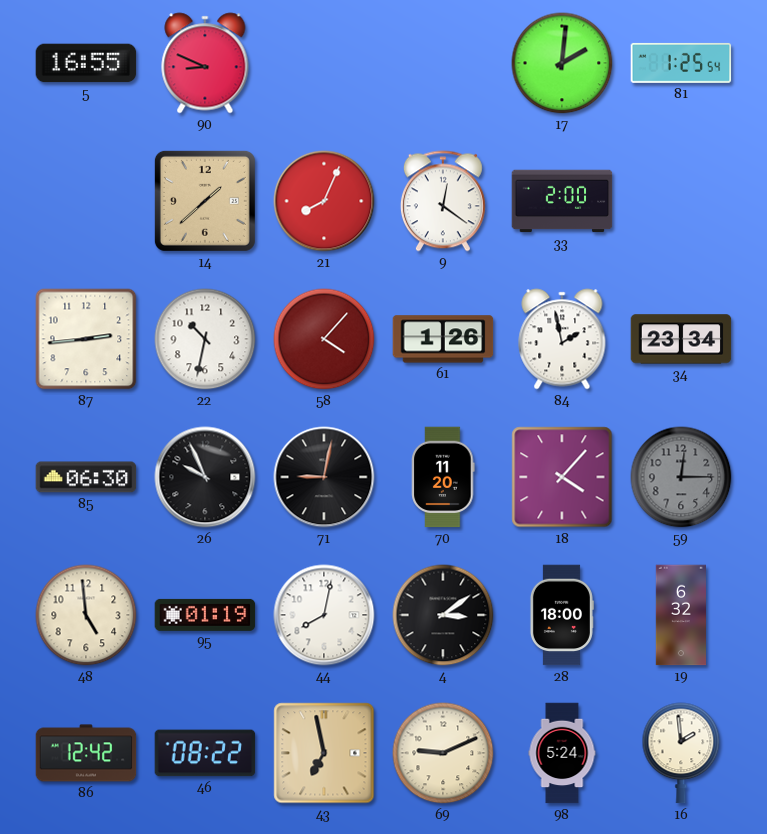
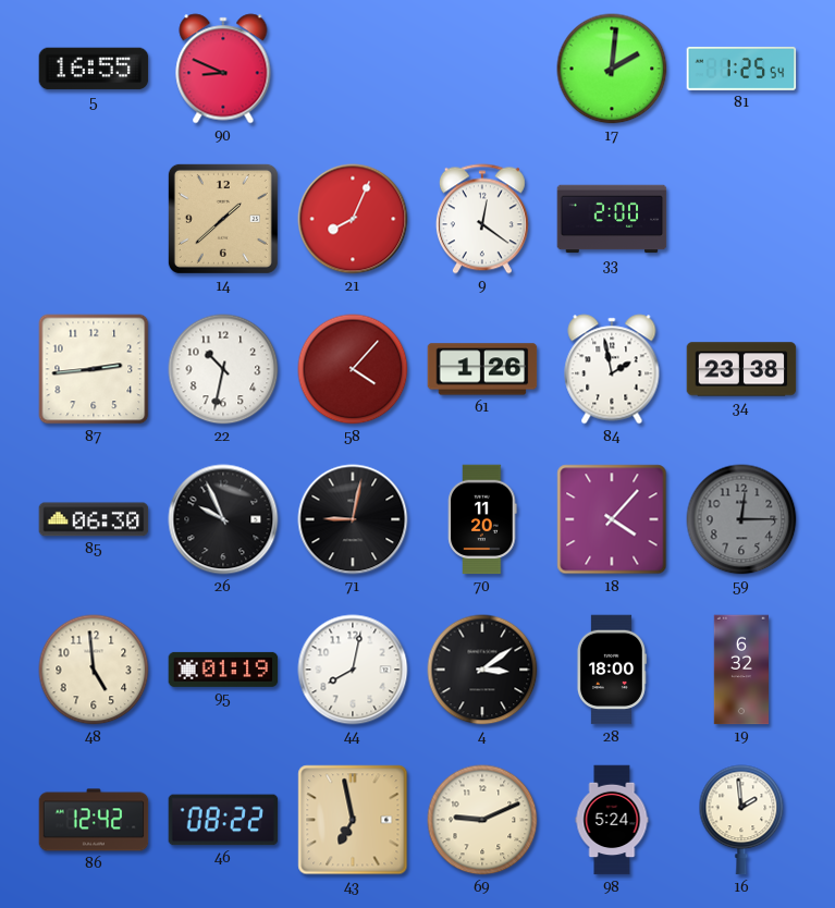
34: 23:34 -> 23:38 (741, 369)
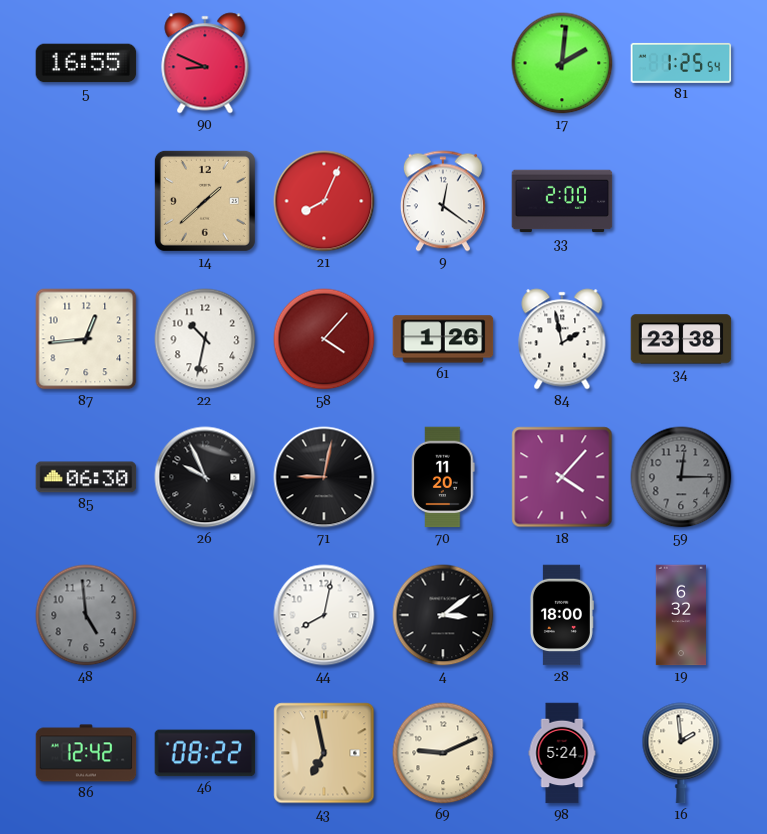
87: 2:44 -> 12:44 (86, 339)
48 dial: cream -> grey (86, 615)
95: 01:19 -> none (223, 670)
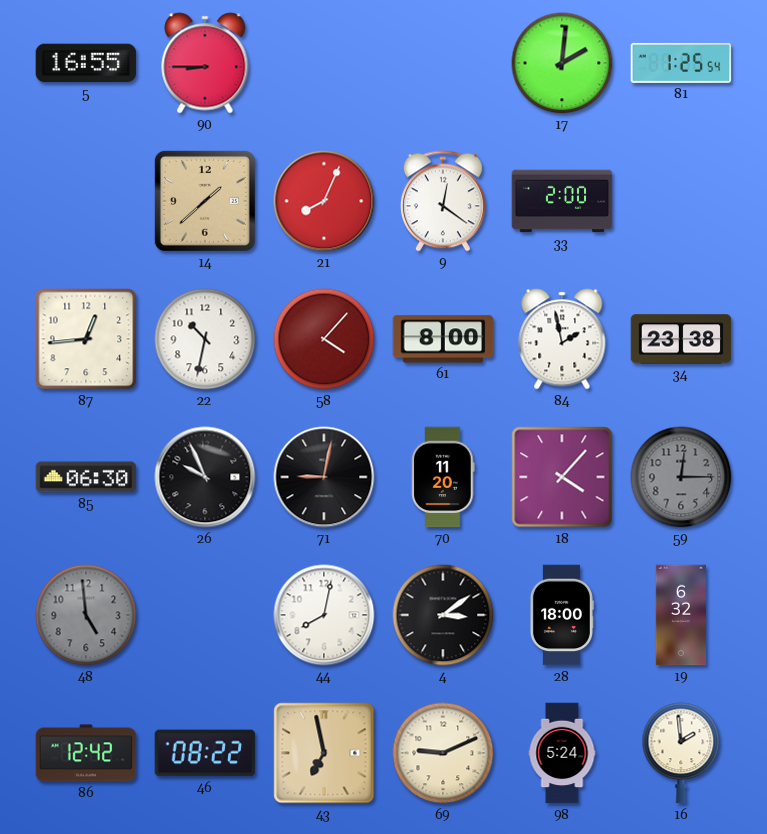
90: 8:49 -> 8:45 (205, 63)
61: 1:26 -> 8:00 (443, 339)
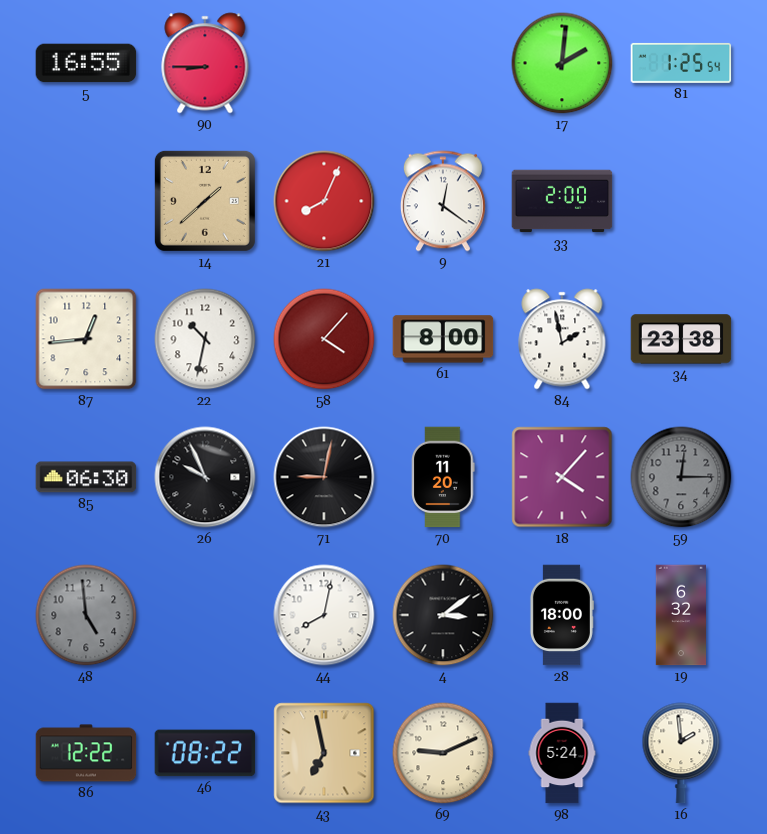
86: 12:42 -> 12:22 (86, 753)
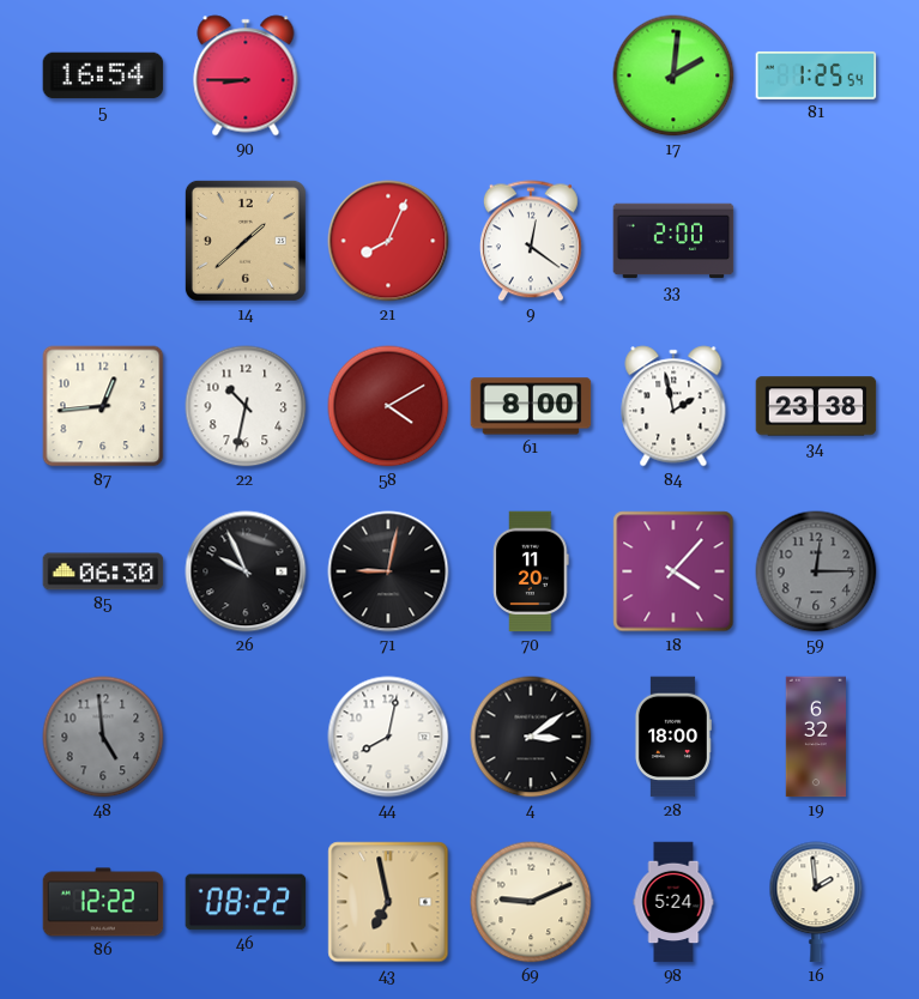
5: 16:55 -> 16:54 (103, 75)
58: 4:07 -> 4:10 (388, 406)
